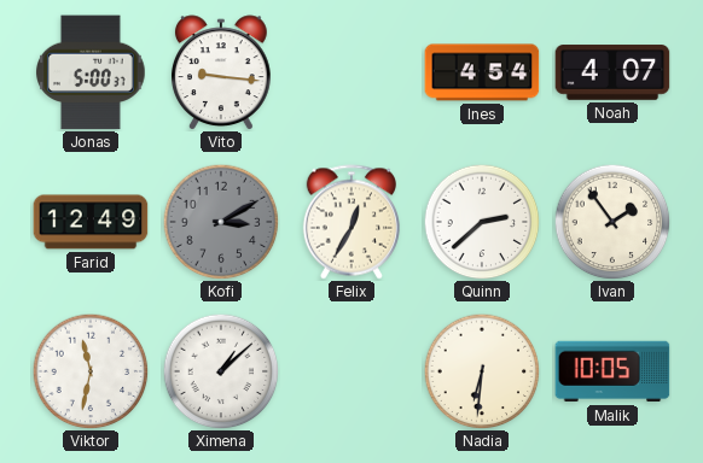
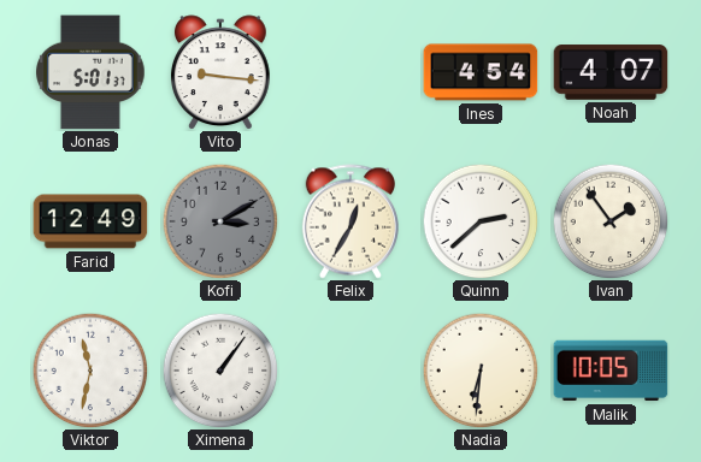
Jonas: 5:00 -> 5:01 (90, 72)
Ximena: 1:08 -> 1:06 (220, 371)
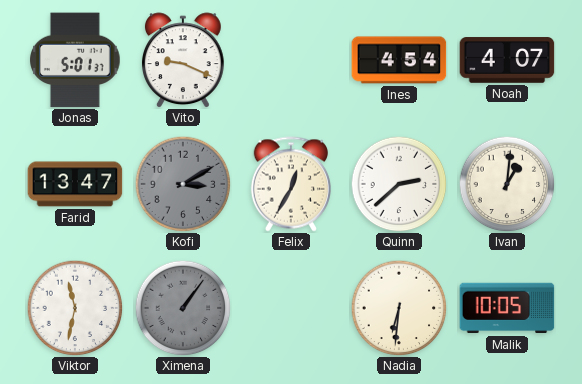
Vito: 9:16 -> 9:19 (183, 60)
Farid: 12:49 -> 13:47 (75, 184)
Ivan: 1:54 -> 1:01 (507, 184)
Ximena dial: white -> grey (183, 308)
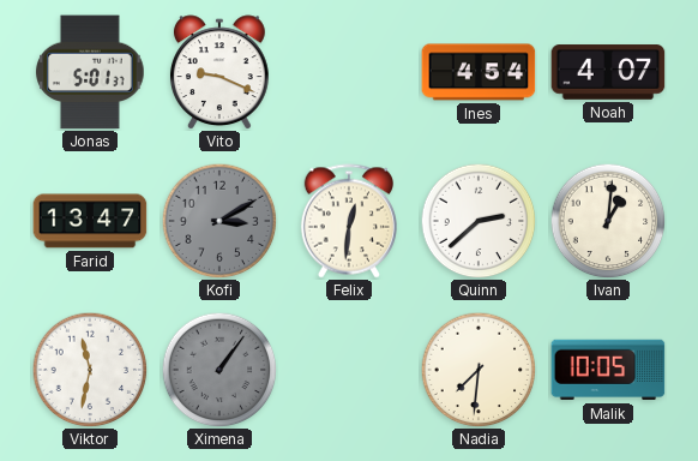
Felix: 12:35 -> 12:31 (348, 221)
Nadia: 6:31 -> 7:31 (479, 370)
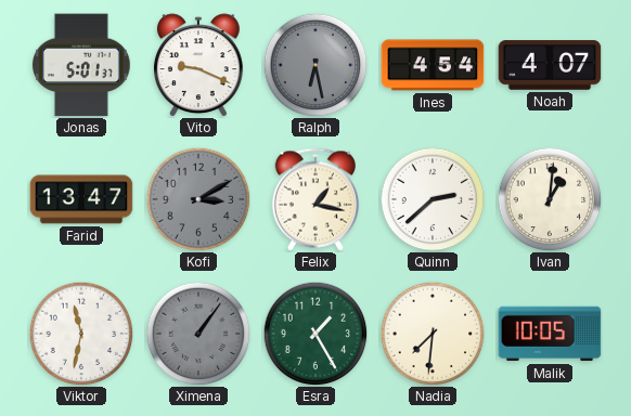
Ralph: none -> 6:28 (315, 65)
Felix: 12:31 -> 1:17 (314, 199)
Esra: none -> 1:25 (315, 334)
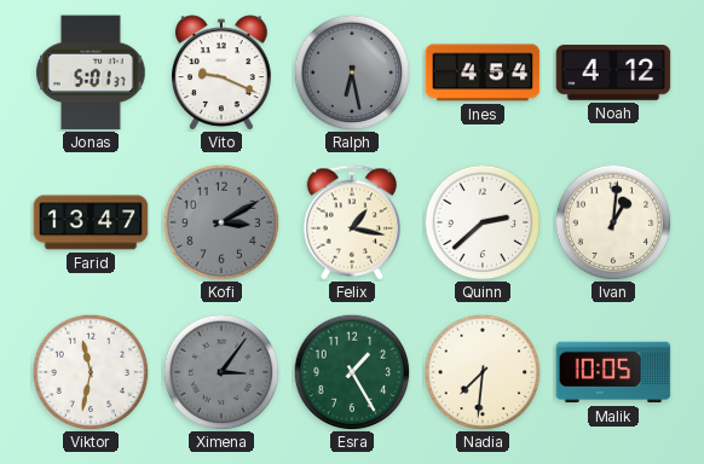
Noah: 4:07 -> 4:12 (613, 72)
Ximena: 1:06 -> 3:06 (221, 372)
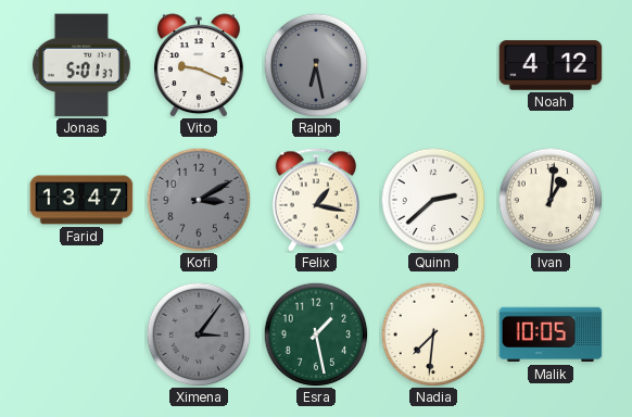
Ines: 4:54 -> none (483, 72)
Viktor: 11:32 -> none (91, 372)
Esra: 1:25 -> 1:28 (316, 334)
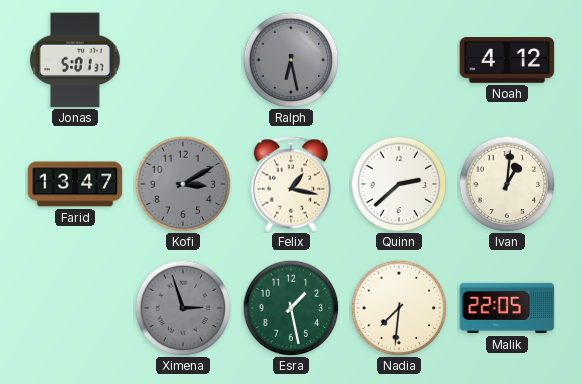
Vito: 9:19 -> none (199, 65)
Ximena: 3:06 -> 2:57 (183, 308)
Malik: 10:05 -> 22:05 (507, 308)
